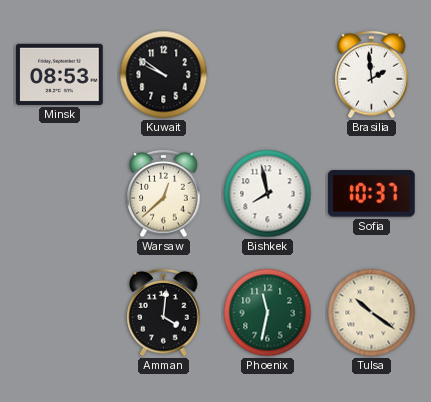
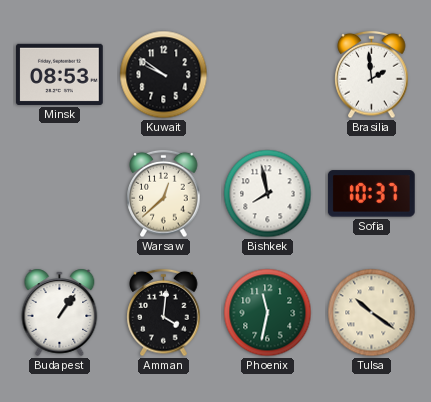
Budapest: none -> 1:06 (60, 312)
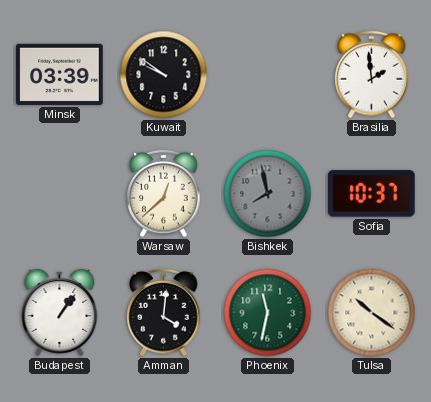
Minsk: 08:53 -> 03:39 (60, 74)
Bishkek dial: white -> grey (268, 194)
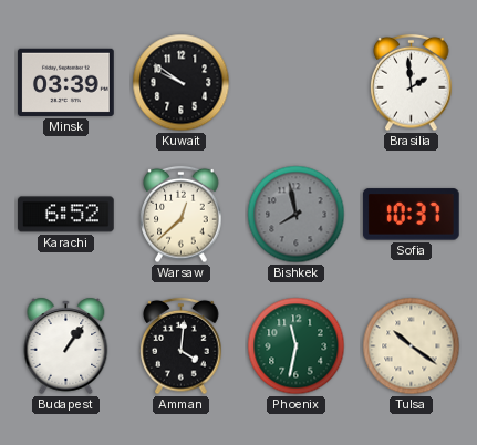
Karachi: none -> 6:52 (66, 215)
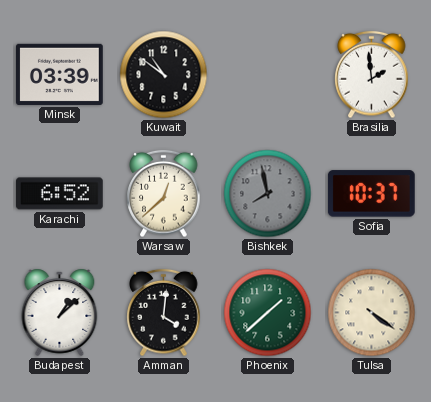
Kuwait: 9:51 -> 10:51 (164, 75)
Budapest: 1:06 -> 1:08 (60, 312)
Phoenix: 11:32 -> 1:38 (268, 313)
Tulsa: 10:21 -> 4:21 (372, 313)
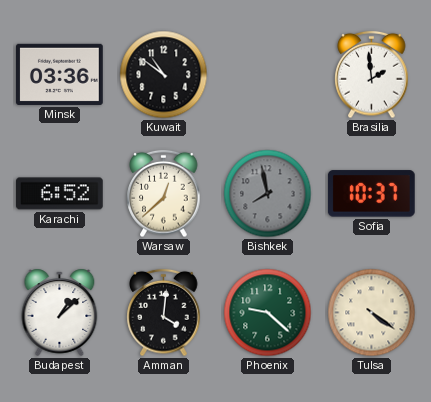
Minsk: 03:39 -> 03:36 (60, 74)
Phoenix: 1:38 -> 9:22 (268, 313)
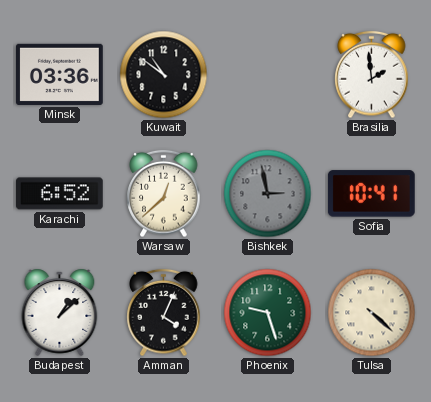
Bishkek: 7:58 -> 2:58 (268, 194)
Sofia: 10:37 -> 10:41 (371, 194)
Amman: 4:01 -> 4:04 (164, 313)
Phoenix: 9:22 -> 9:27 (268, 313)
Tulsa: 4:21 -> 4:22 (372, 313)
